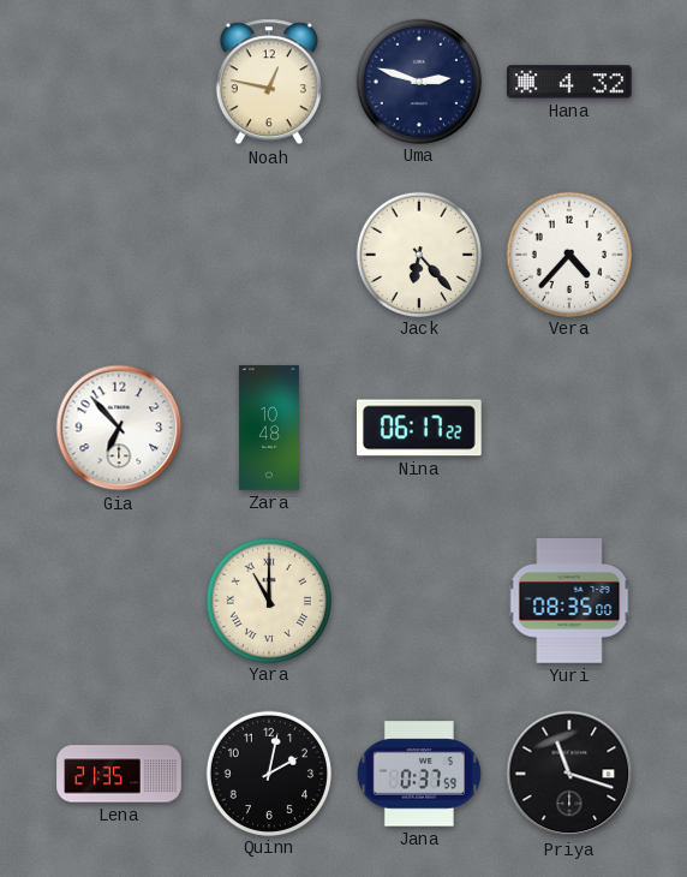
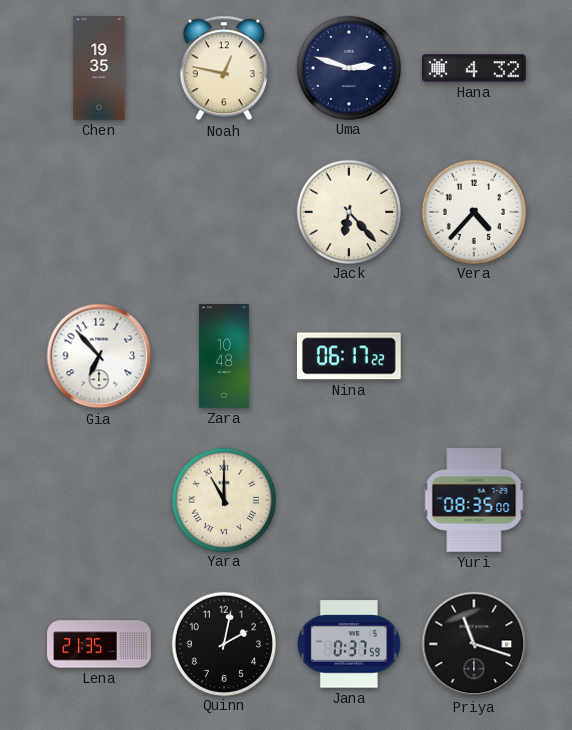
Chen: none -> 19:35 (99, 68)
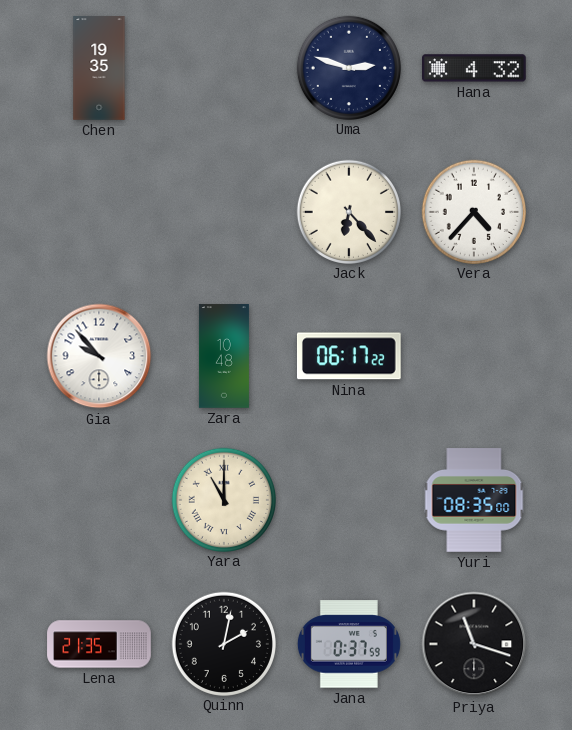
Noah: 12:47 -> none (224, 68)
Gia: 6:53 -> 9:53 (99, 356)
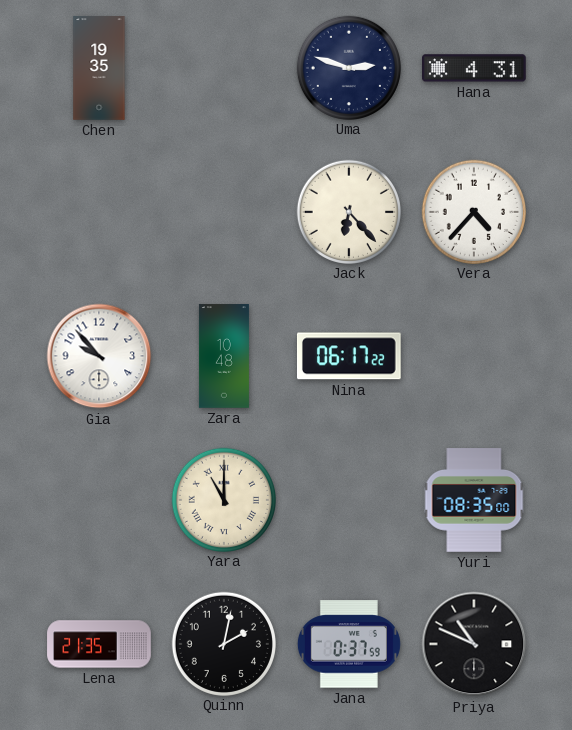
Hana: 4:32 -> 4:31 (475, 68)
Priya: 11:18 -> 10:49 (474, 644)
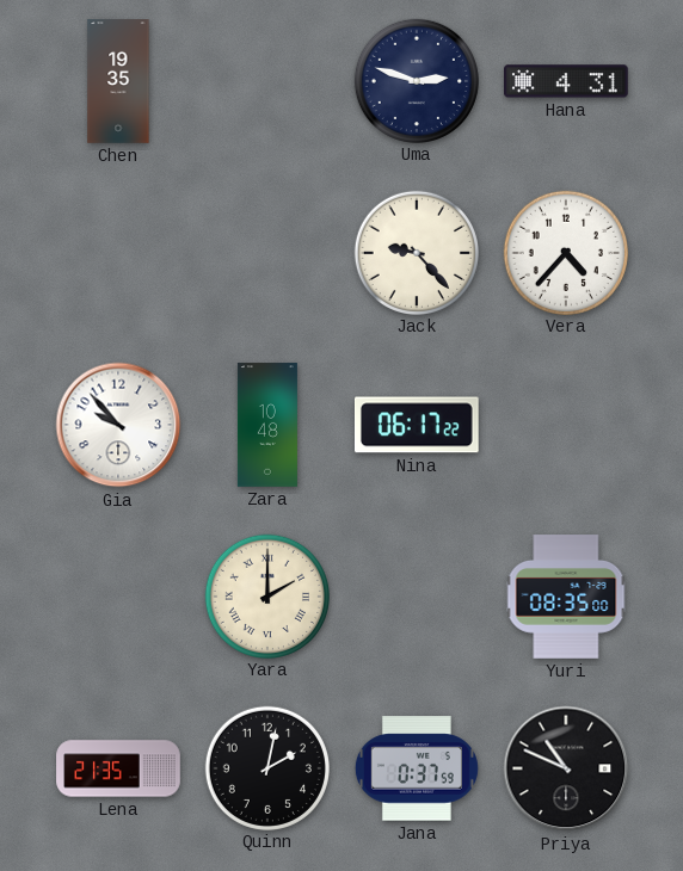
Jack: 6:23 -> 9:23 (416, 252)
Yara: 11:00 -> 2:00 (266, 595)
